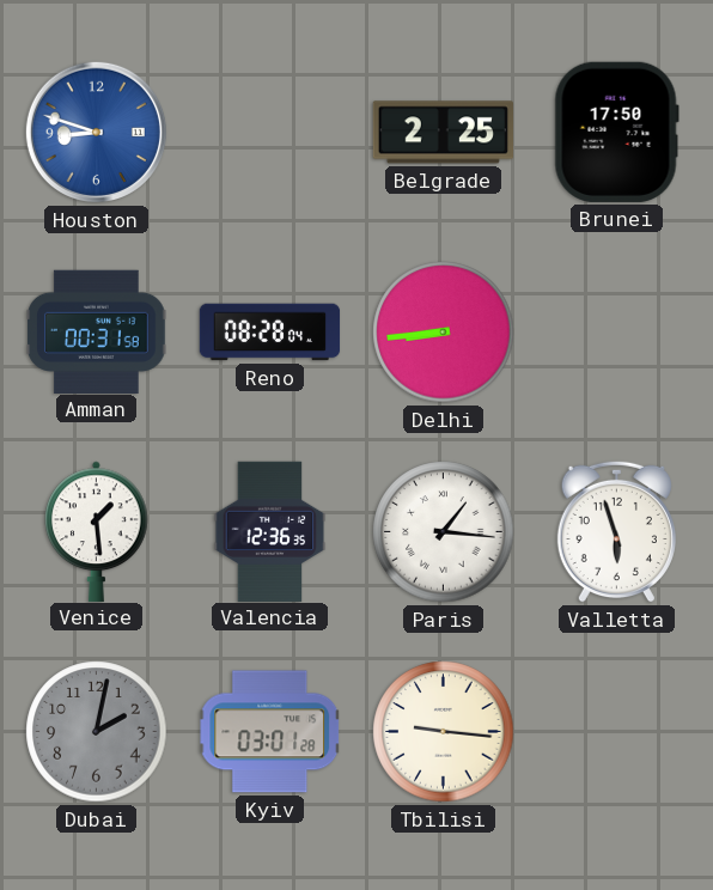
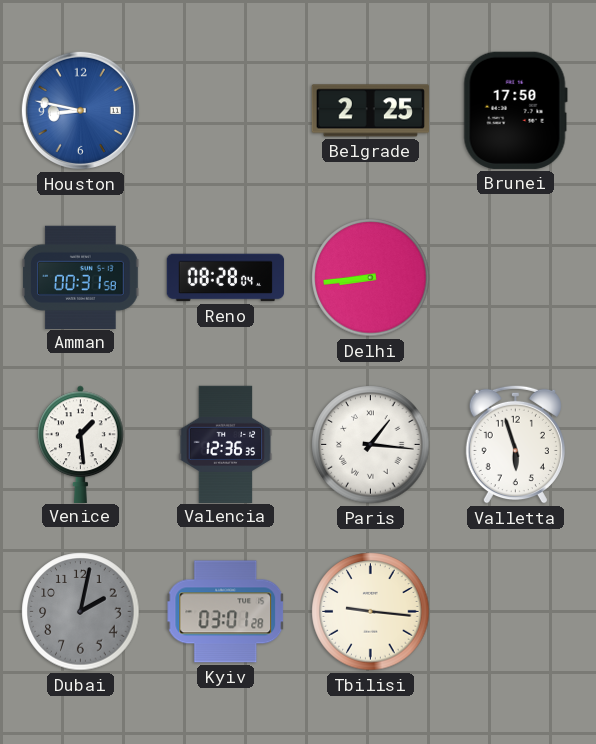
Houston: 8:48 -> 8:47 (80, 110)
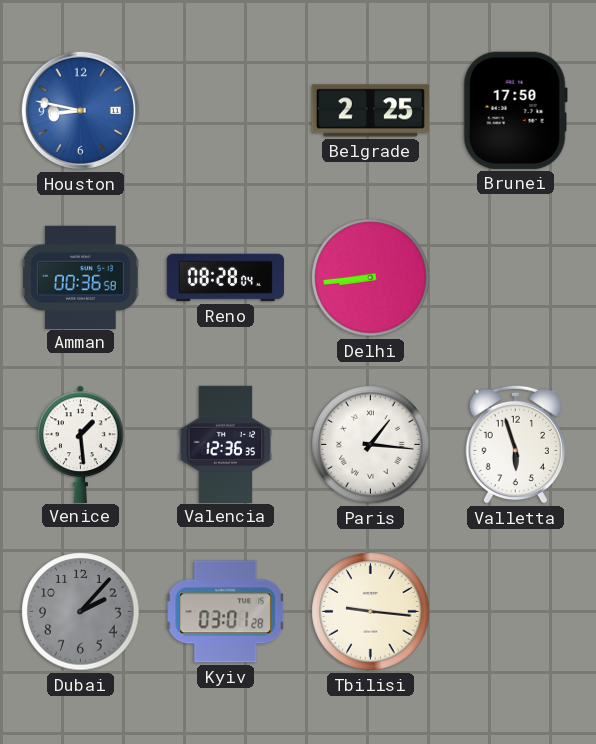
Amman: 00:31 -> 00:36 (81, 277)
Dubai: 2:02 -> 2:07 (81, 612)
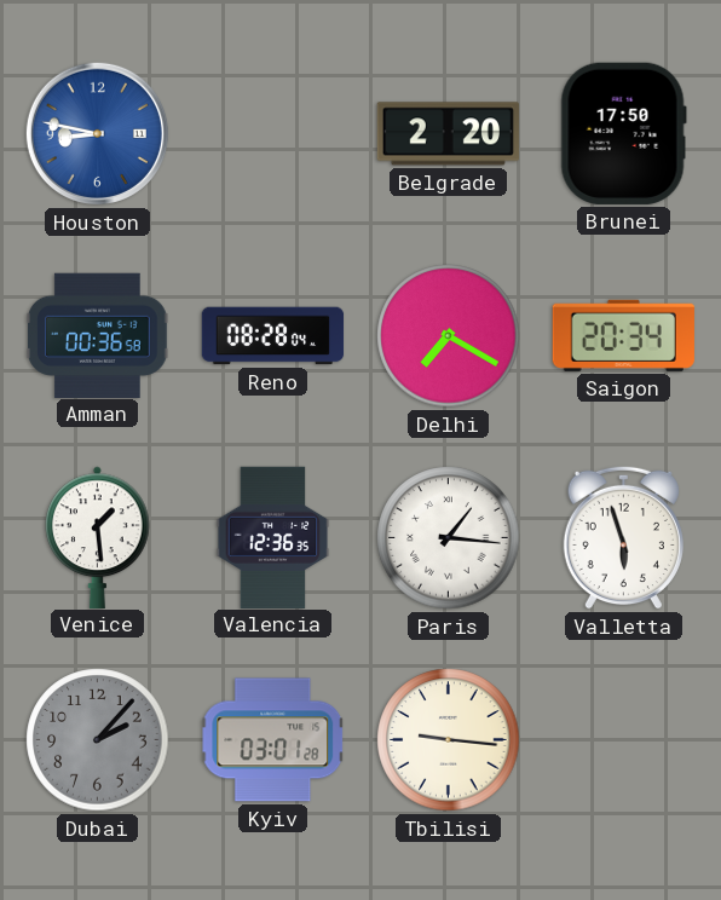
Belgrade: 2:25 -> 2:20 (448, 134)
Delhi: 8:44 -> 7:20 (449, 336)
Saigon: none -> 20:34 (623, 335)
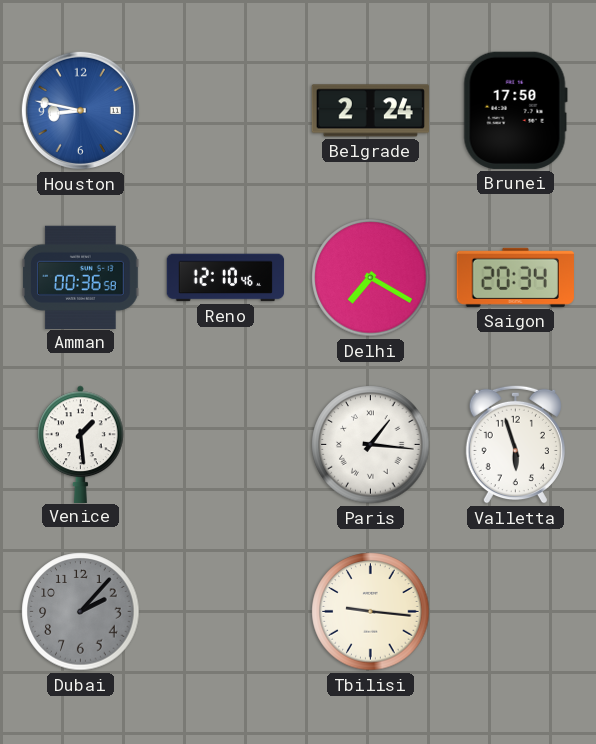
Belgrade: 2:20 -> 2:24 (370, 111)
Reno: 08:28 -> 12:10 (226, 278)
Valencia: 12:36 -> none (273, 537)
Kyiv: 03:01 -> none (273, 740)
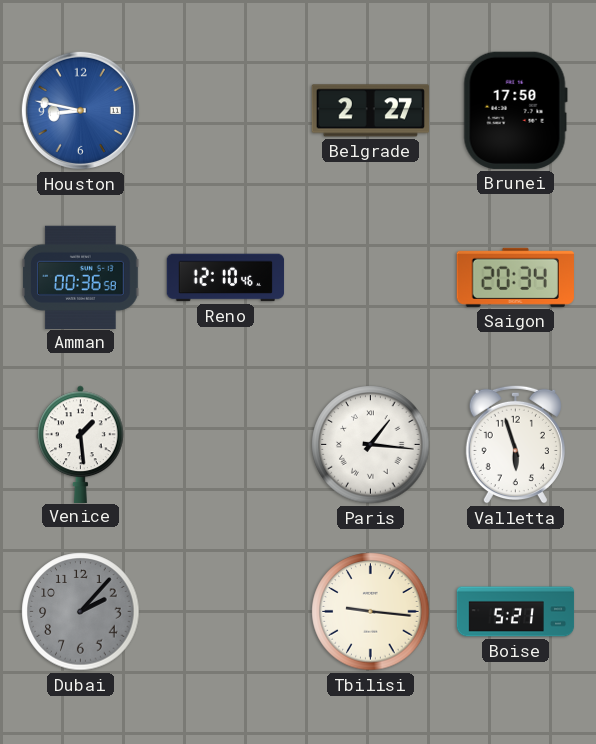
Belgrade: 2:24 -> 2:27 (370, 111)
Delhi: 7:20 -> none (371, 278)
Boise: none -> 5:21 (516, 612)
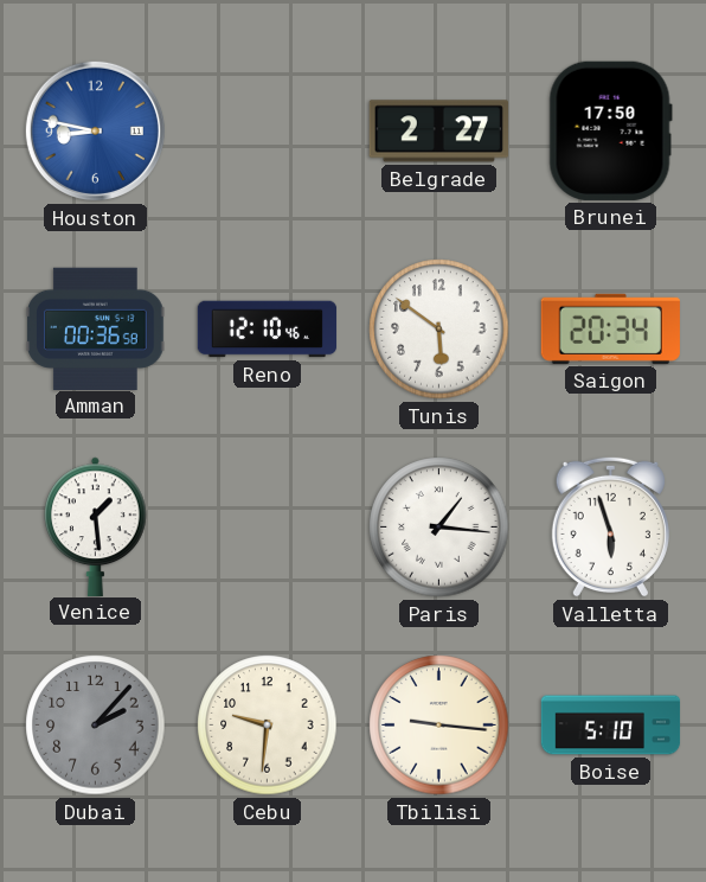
Tunis: none -> 5:51 (439, 330)
Cebu: none -> 9:31 (268, 726)
Boise: 5:21 -> 5:10 (611, 726)
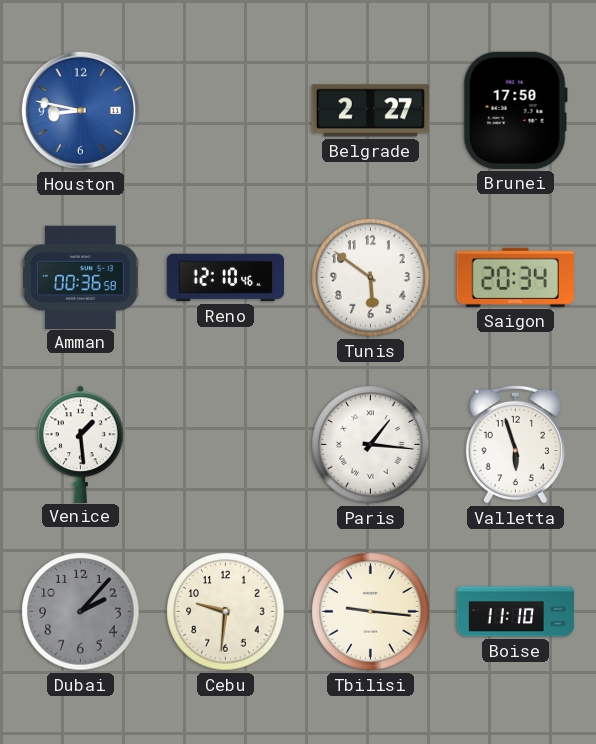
Boise: 5:10 -> 11:10 (516, 612)
